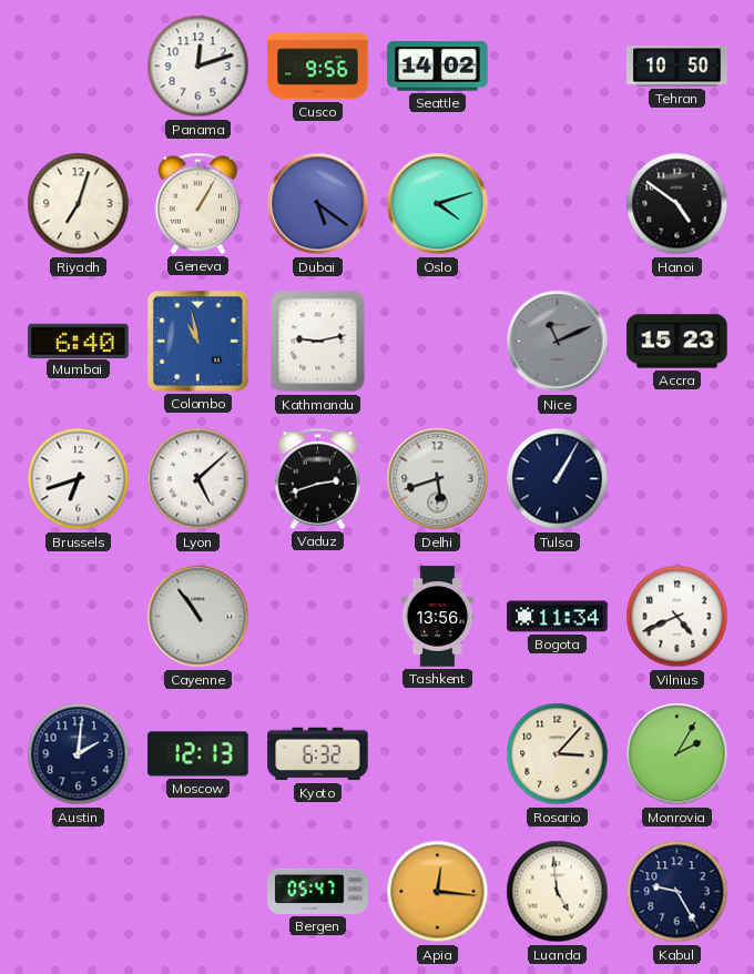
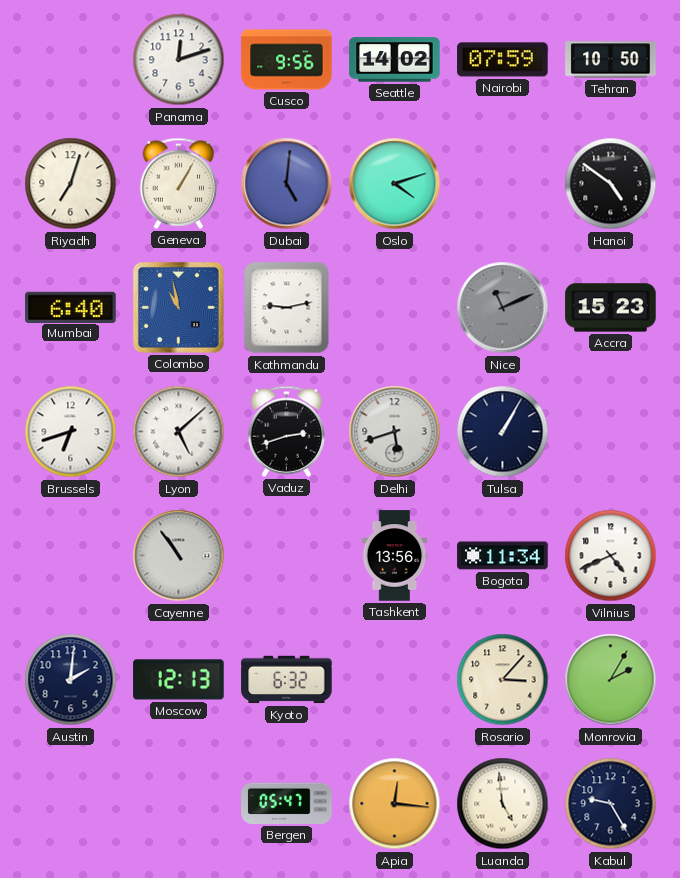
Nairobi: none -> 07:59 (503, 60)
Dubai: 5:21 -> 5:01 (287, 184)
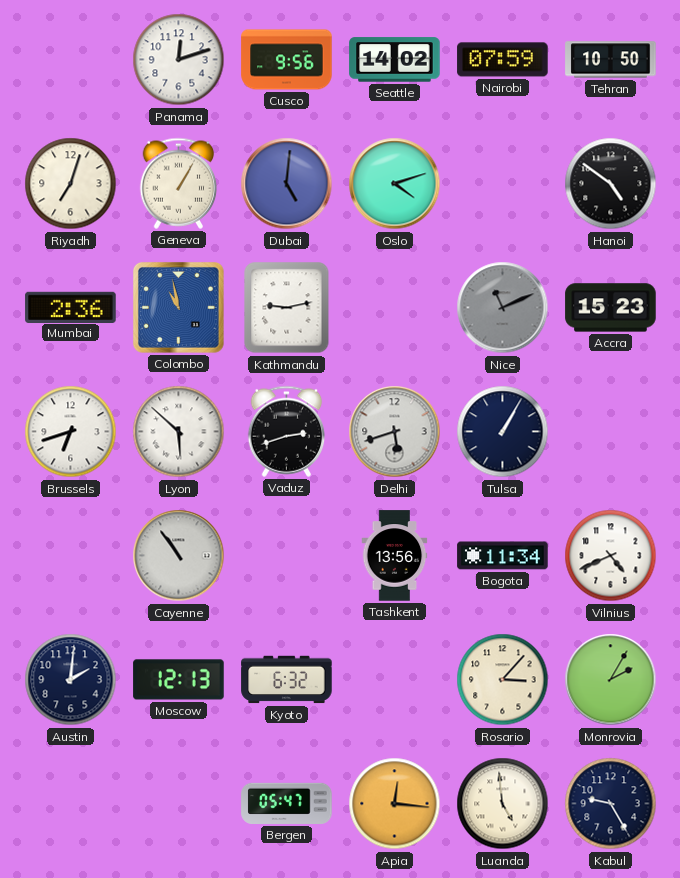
Mumbai: 6:40 -> 2:36 (71, 307)
Lyon: 5:08 -> 5:52 (179, 432)
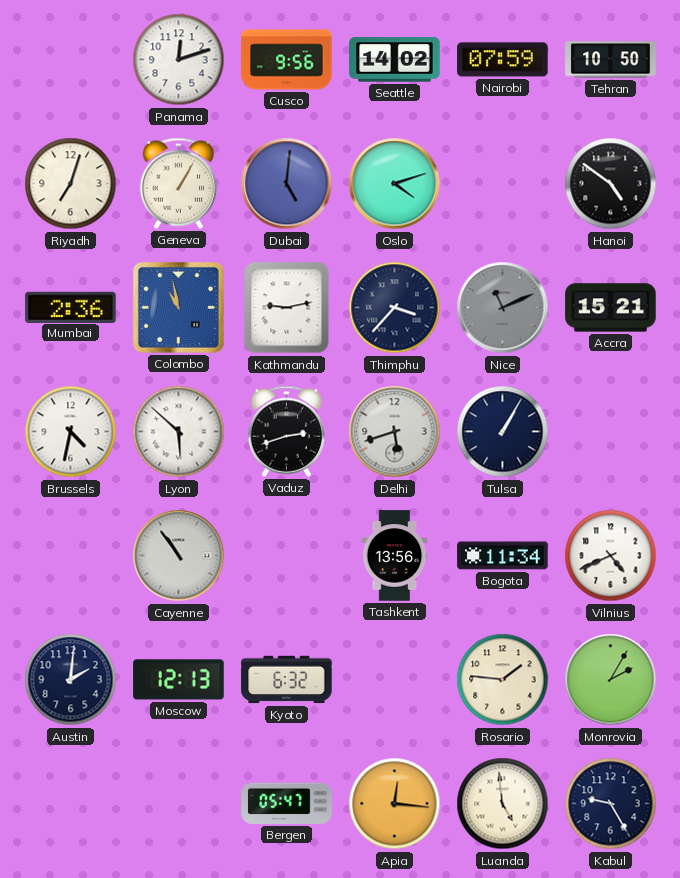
Thimphu: none -> 3:37 (395, 308)
Accra: 15:23 -> 15:21 (611, 308)
Brussels: 6:42 -> 4:32 (71, 432)
Rosario: 3:07 -> 1:46 (503, 680)
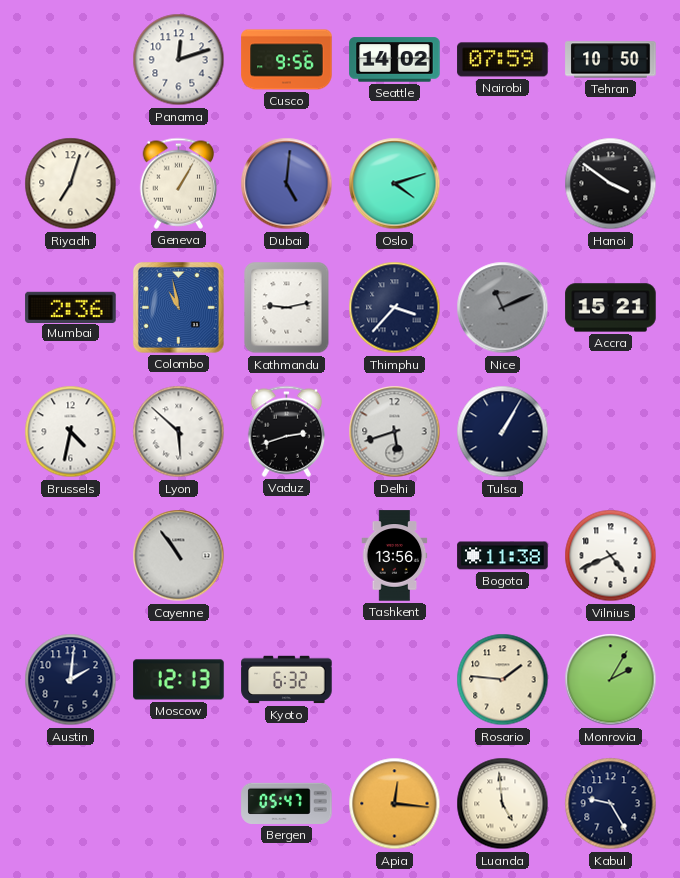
Hanoi: 4:51 -> 3:51 (611, 184)
Bogota: 11:34 -> 11:38 (503, 556)
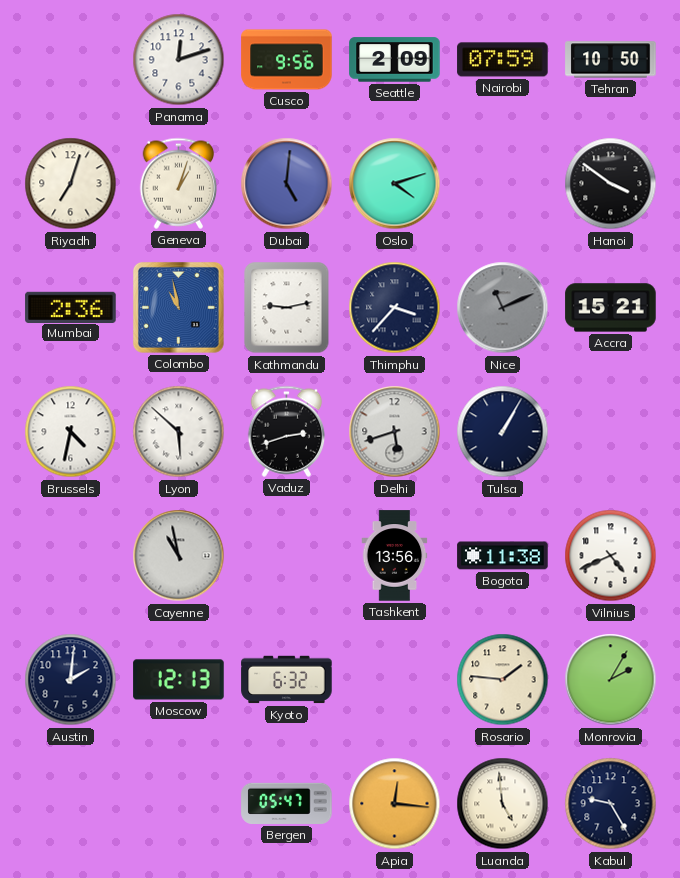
Seattle: 14:02 -> 2:09 (395, 60)
Geneva: 1:05 -> 1:03 (179, 183)
Cayenne: 10:54 -> 10:58 (179, 556)
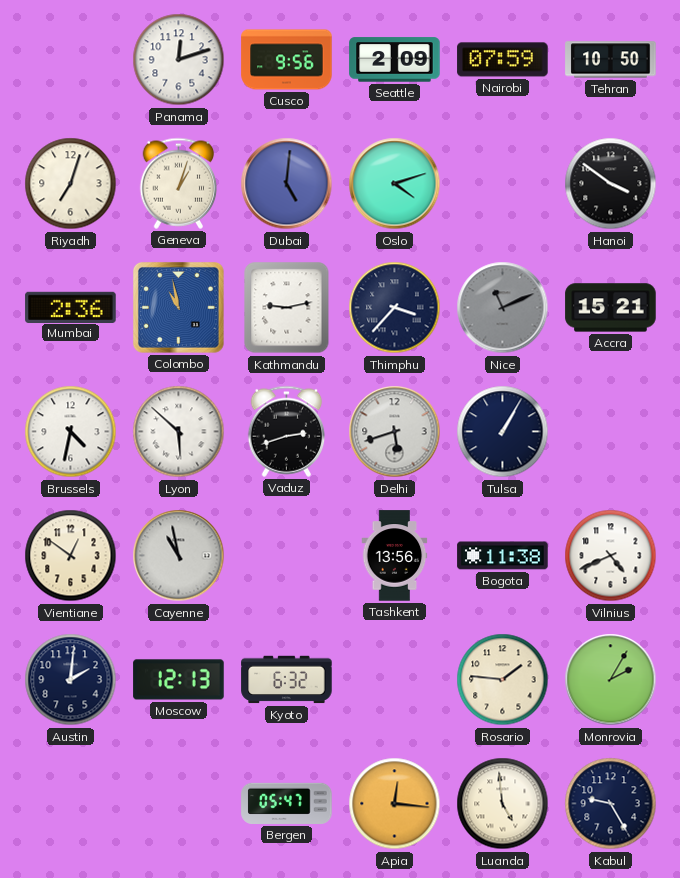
Vientiane: none -> 12:51 (71, 556)
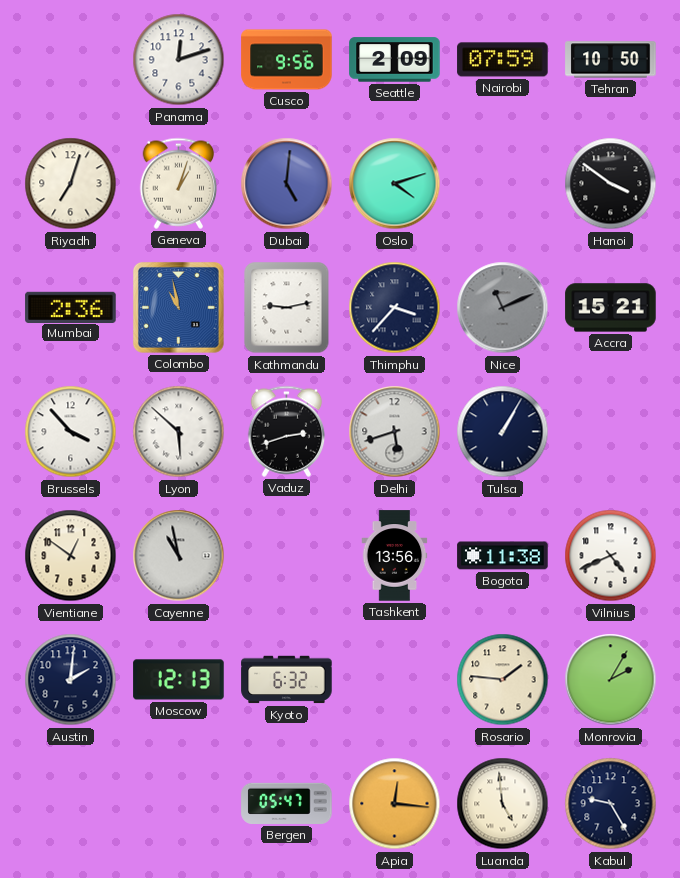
Brussels: 4:32 -> 3:53 (71, 432)
